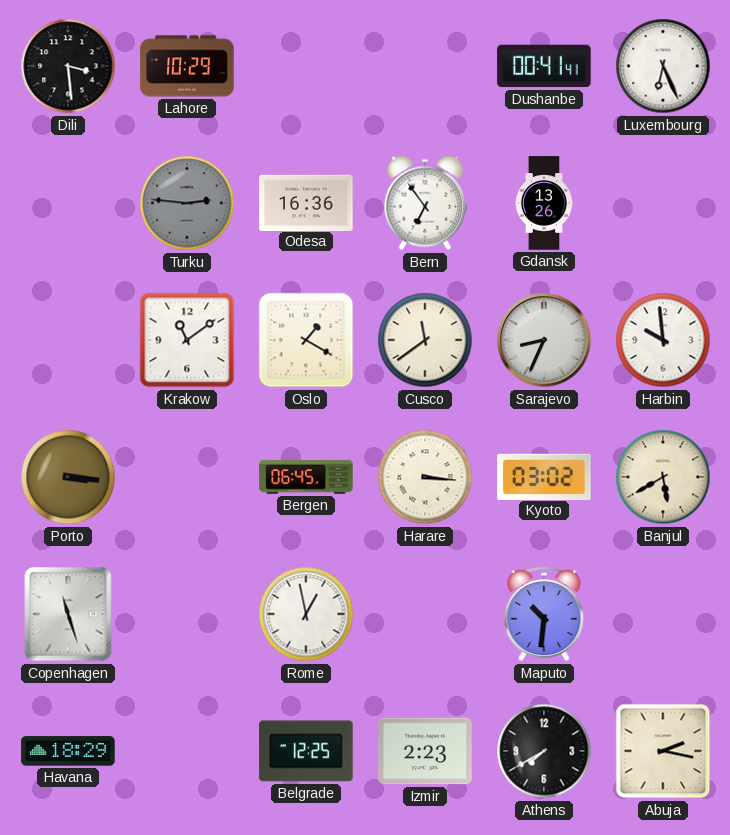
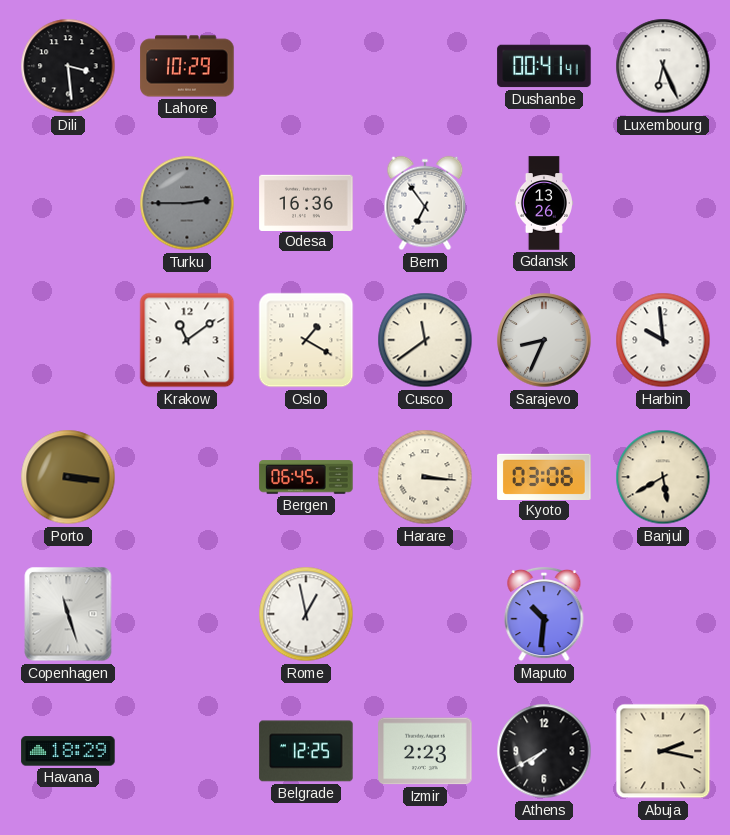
Turku: 2:46 -> 2:45 (187, 203)
Kyoto: 03:02 -> 03:06 (544, 476)
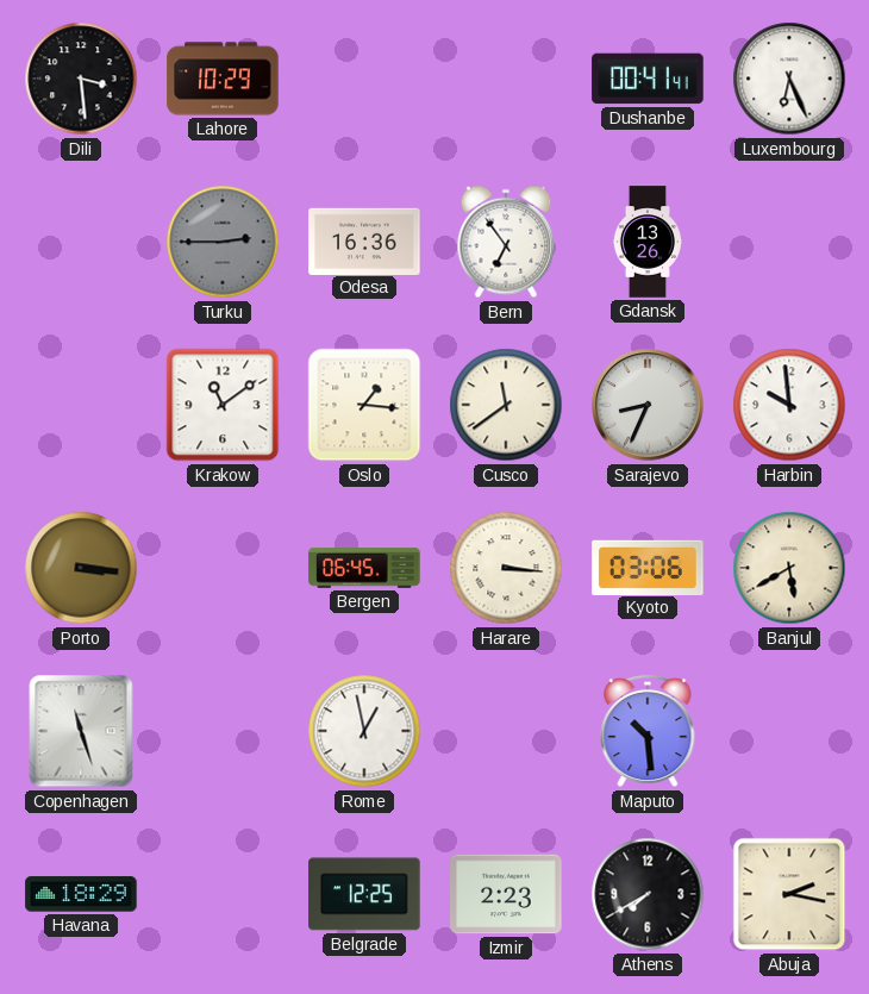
Oslo: 1:20 -> 1:16 (364, 405)
Maputo: 10:31 -> 10:29 (648, 731)
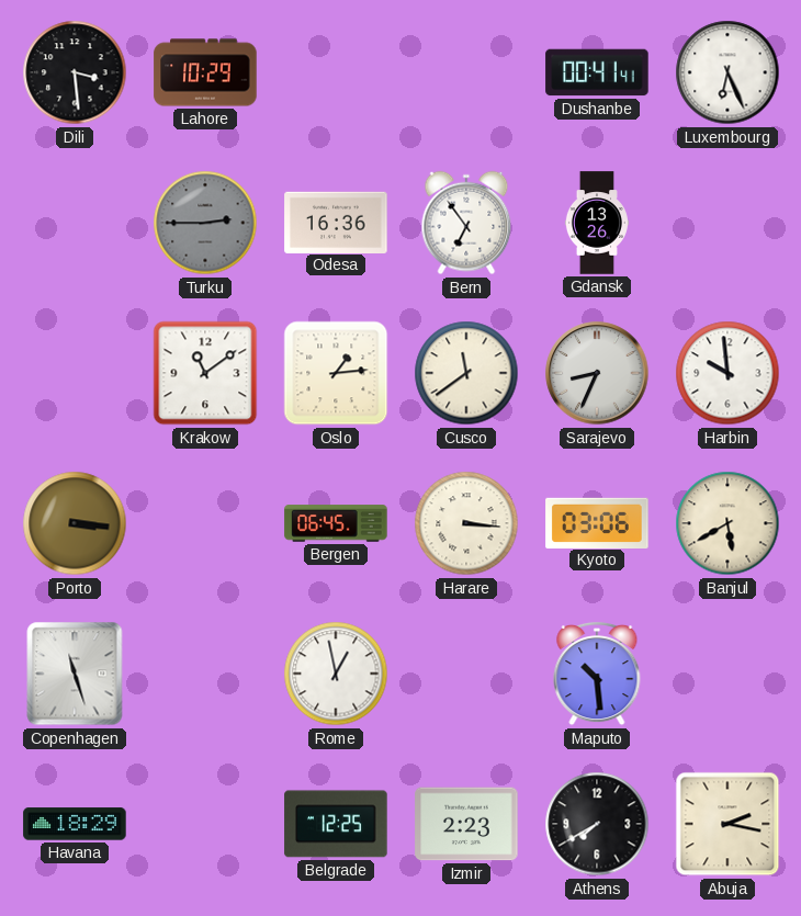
Oslo: 1:16 -> 1:14 (336, 373)
